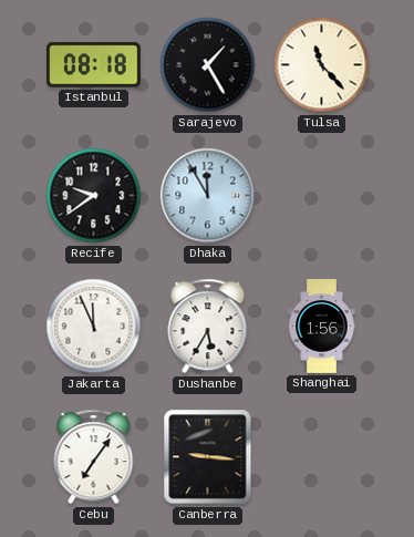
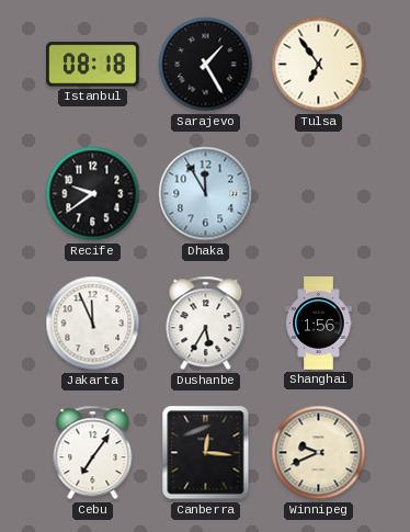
Tulsa: 11:23 -> 6:54 (319, 65)
Canberra: 9:16 -> 12:16 (206, 453)
Winnipeg: none -> 9:41 (319, 453)
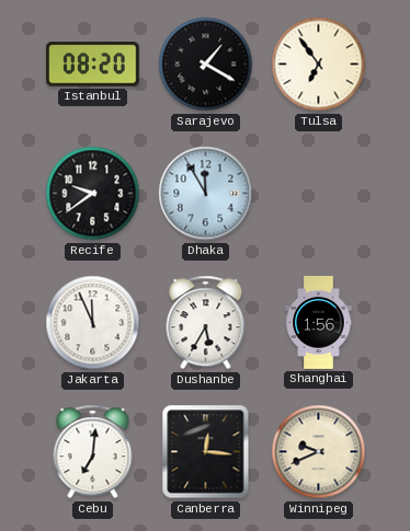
Istanbul: 08:18 -> 08:20 (93, 65)
Sarajevo: 1:25 -> 1:20 (206, 65)
Cebu: 7:06 -> 7:01 (93, 452)
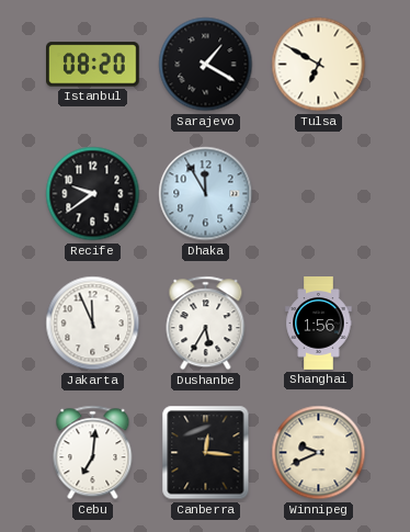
Tulsa: 6:54 -> 6:50 (319, 65)
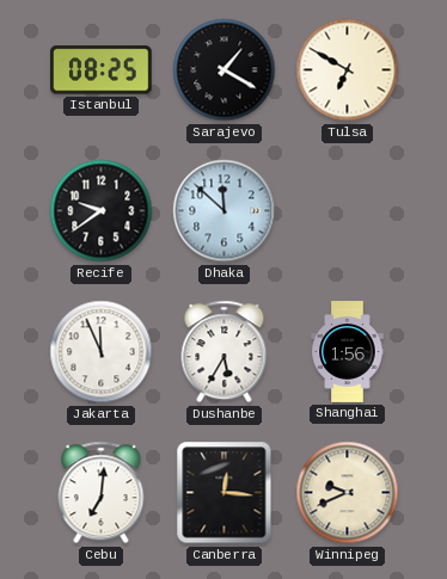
Istanbul: 08:20 -> 08:25 (102, 70)
Dhaka: 11:55 -> 11:52 (225, 211)
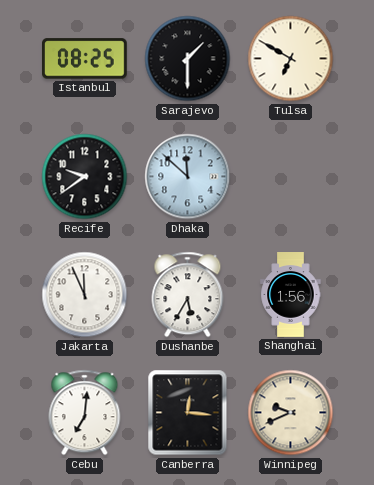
Sarajevo: 1:20 -> 1:30 (188, 59)
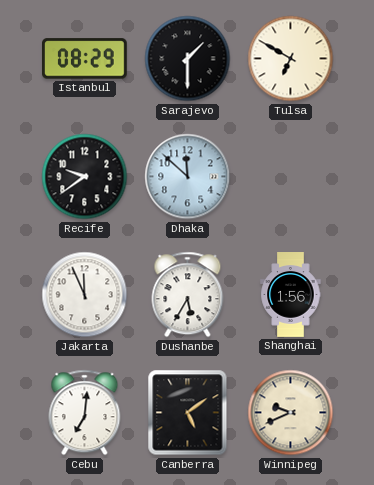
Istanbul: 08:25 -> 08:29 (85, 59)
Canberra: 12:16 -> 5:09 (188, 413)
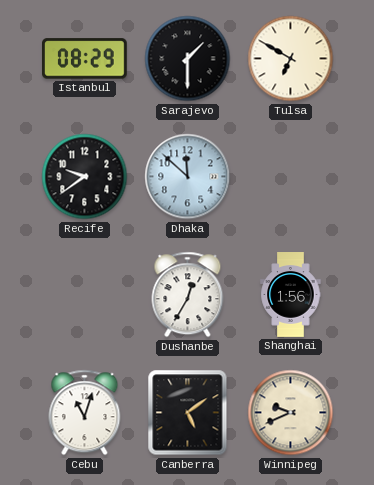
Jakarta: 11:56 -> none (85, 295)
Dushanbe: 5:35 -> 12:35 (188, 295)
Cebu: 7:01 -> 11:03 (85, 413)
